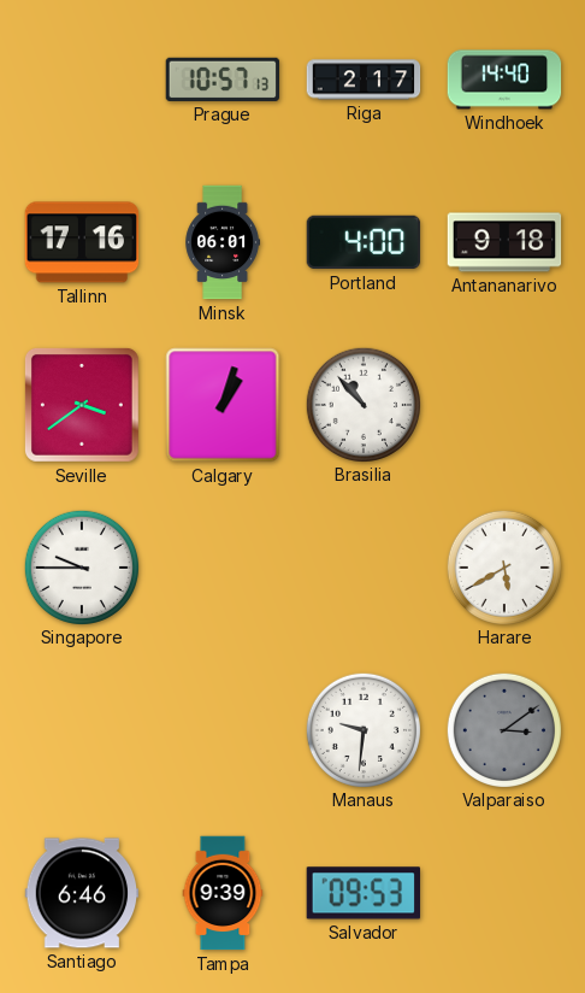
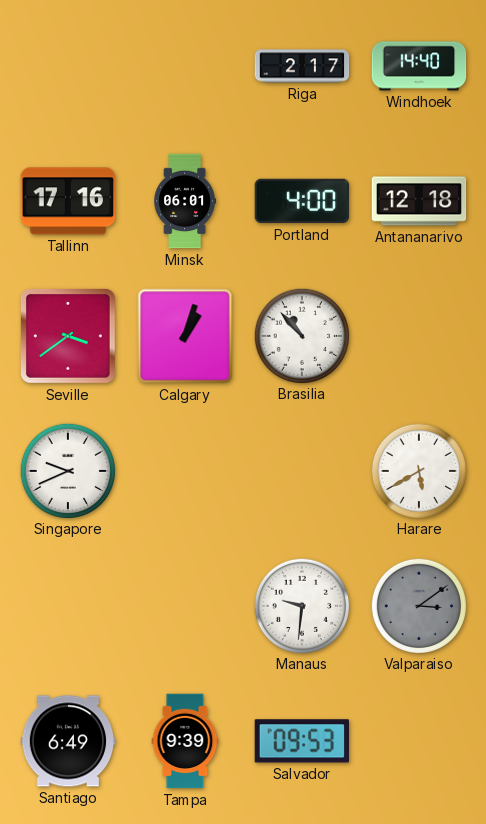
Prague: 10:57 -> none (223, 80)
Antananarivo: 9:18 -> 12:18 (419, 201)
Singapore: 9:45 -> 9:41 (67, 470)
Santiago: 6:46 -> 6:49 (68, 741)
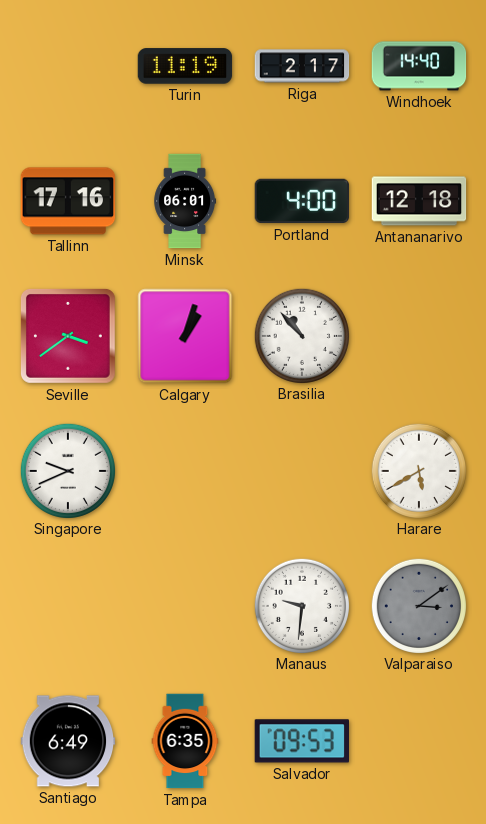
Turin: none -> 11:19 (185, 66)
Tampa: 9:39 -> 6:35 (185, 741)
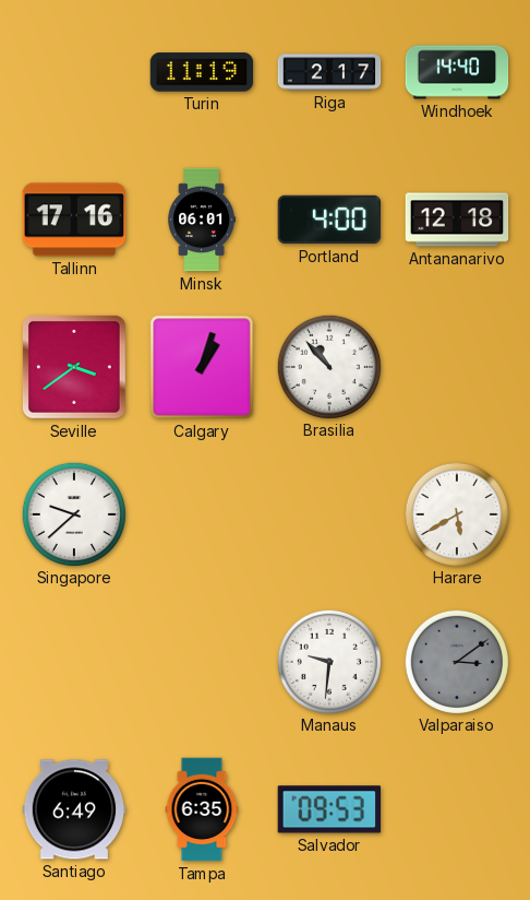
Singapore: 9:41 -> 9:38 (73, 513)
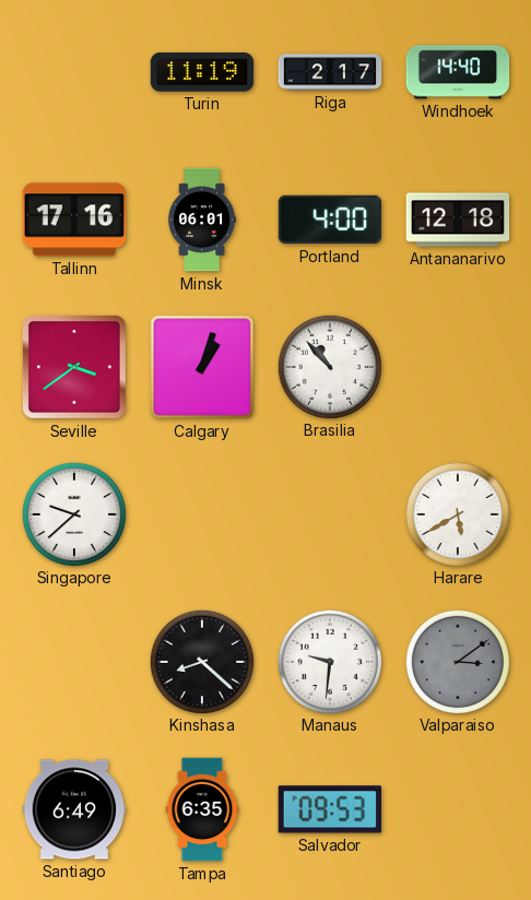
Kinshasa: none -> 8:22 (201, 661)
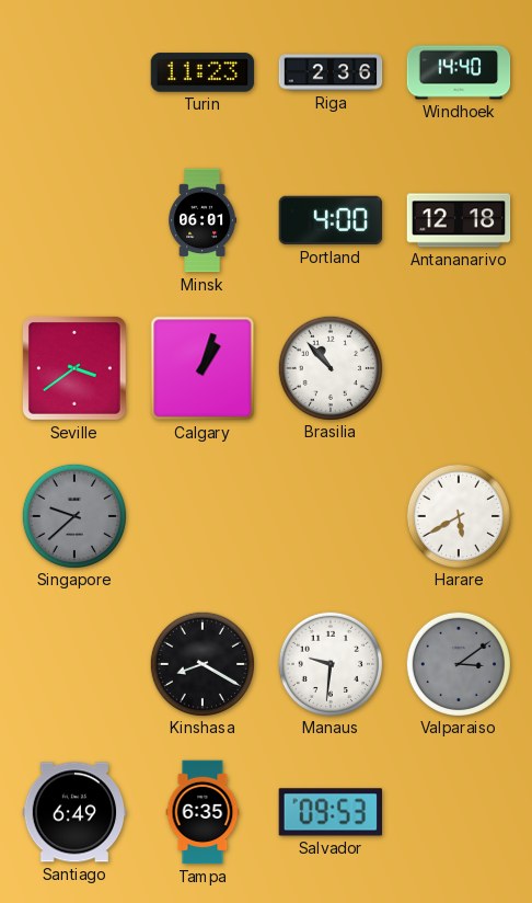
Turin: 11:19 -> 11:23 (203, 72)
Riga: 2:17 -> 2:36 (331, 72)
Tallinn: 17:16 -> none (74, 220)
Singapore dial: white -> grey (73, 515)
Kinshasa: 8:22 -> 8:20 (201, 663)
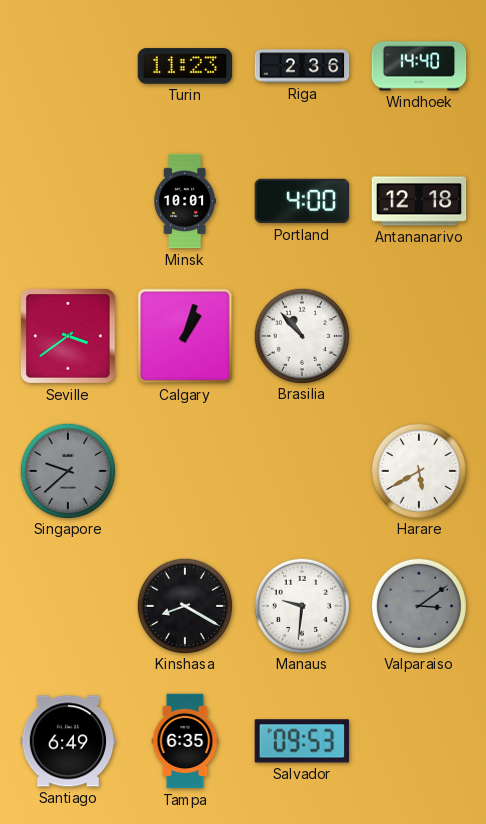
Minsk: 06:01 -> 10:01 (185, 201)
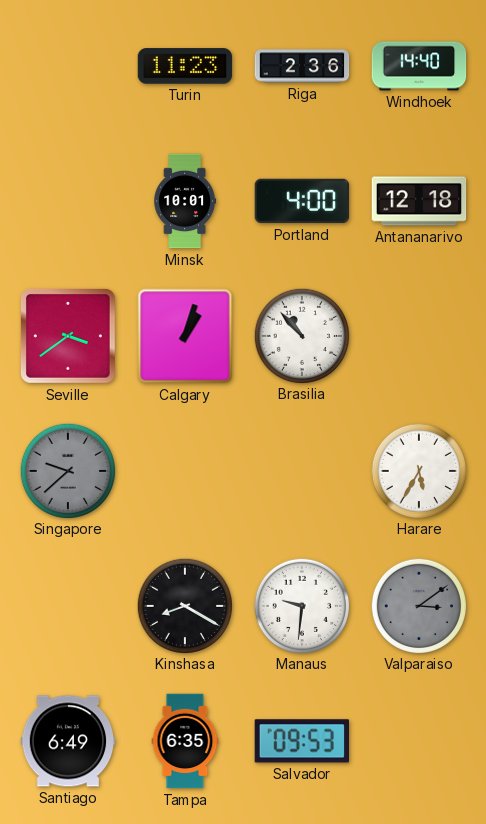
Harare: 5:40 -> 5:35 (418, 470)
